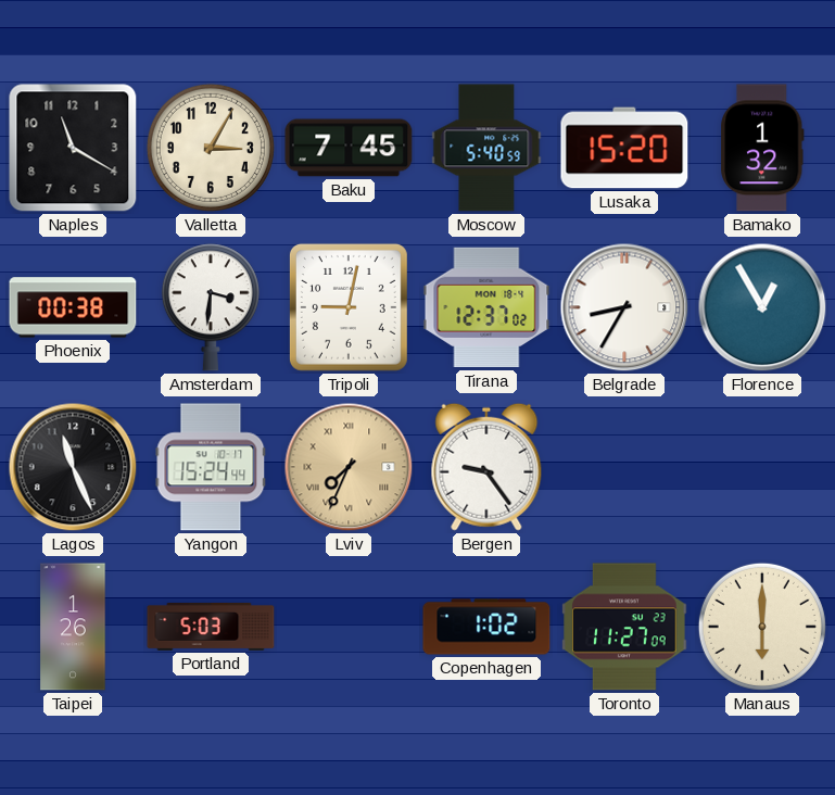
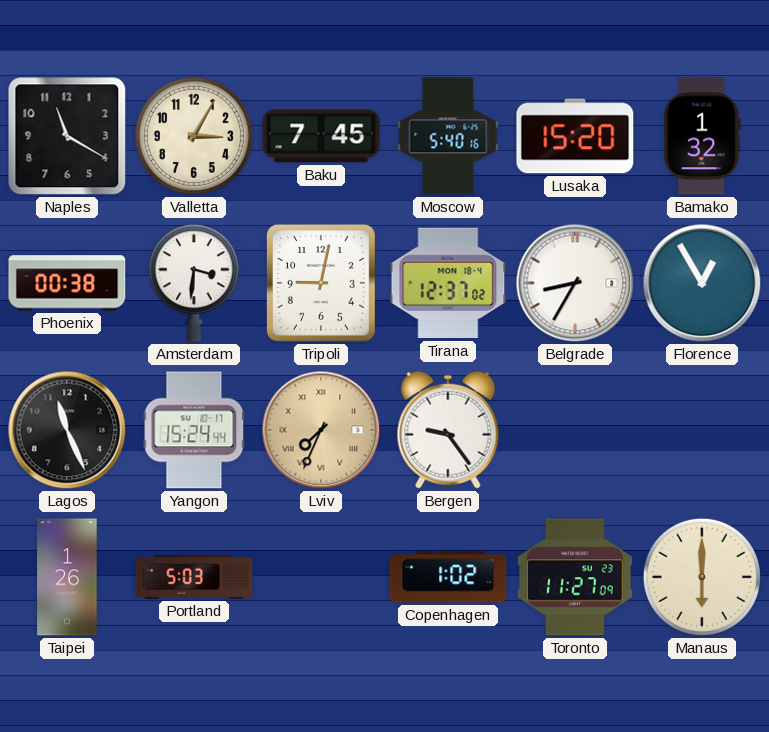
Moscow: 5:40:59 -> 5:40:16 (448, 136)
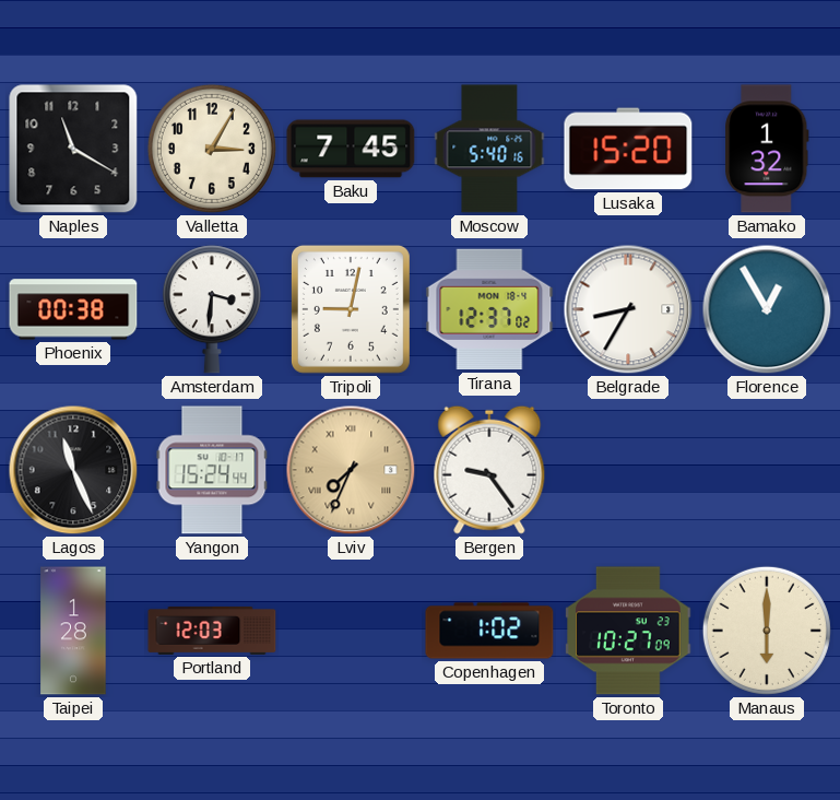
Taipei: 1:26 -> 1:28 (73, 631)
Portland: 5:03 -> 12:03 (212, 631)
Toronto: 11:27 -> 10:27 (628, 631)
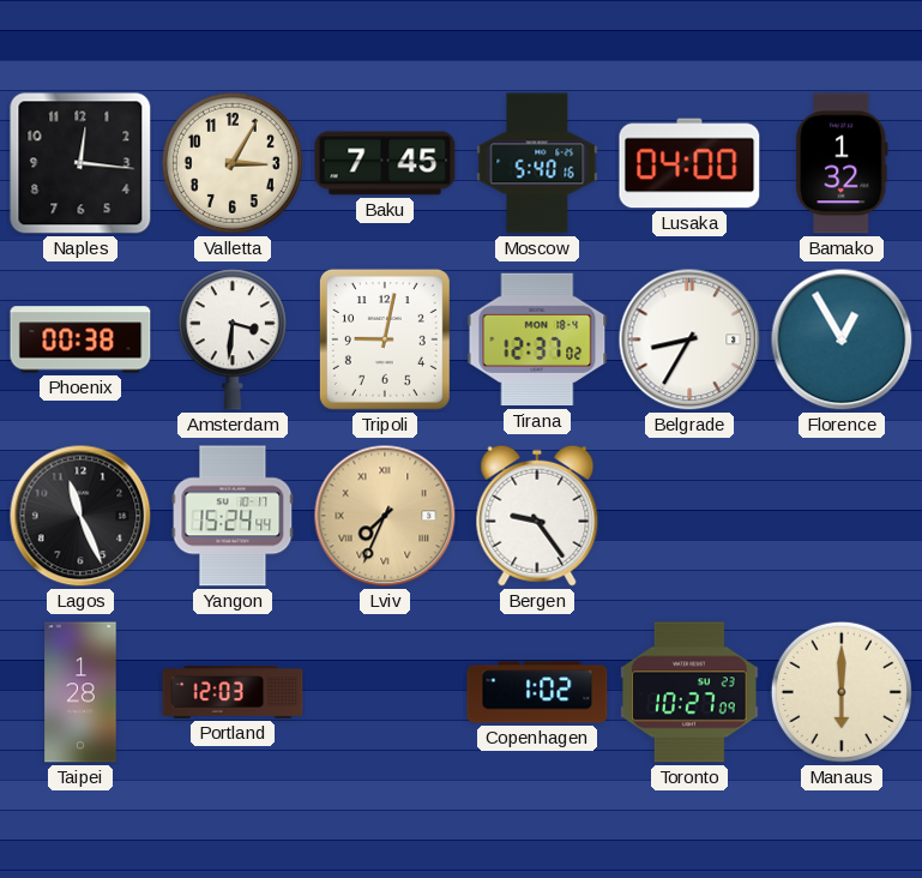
Naples: 11:20 -> 12:16 (80, 163)
Lusaka: 15:20 -> 04:00 (689, 163)
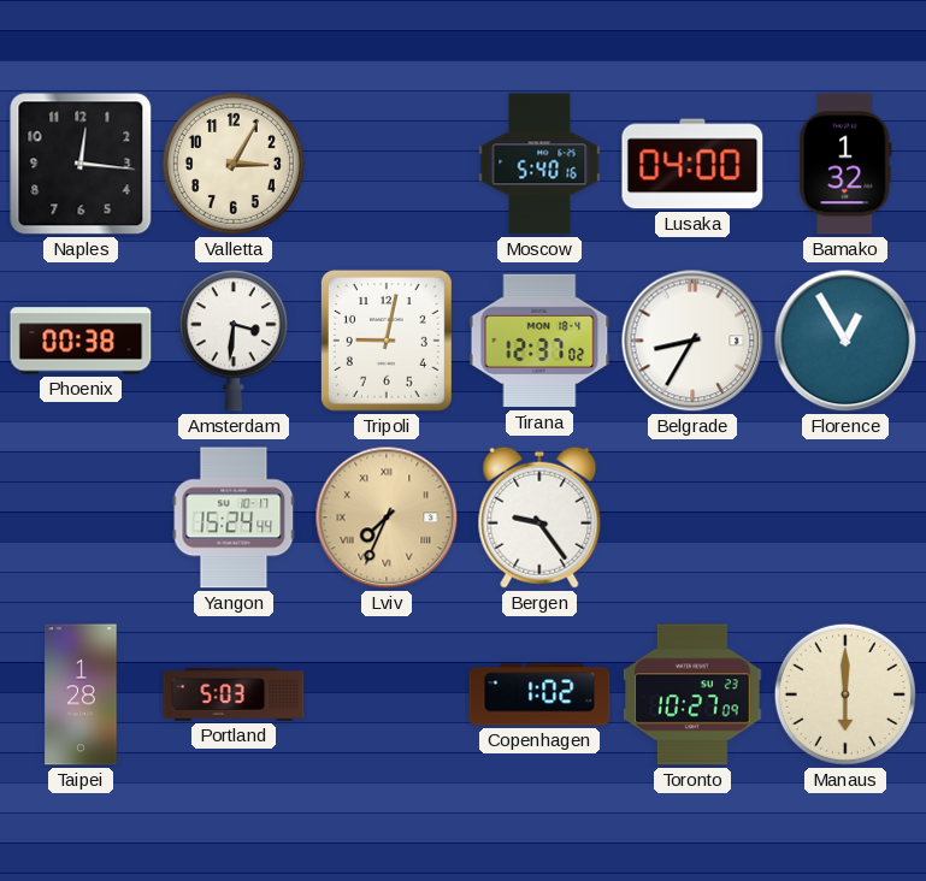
Baku: 7:45 -> none (385, 163)
Lagos: 11:26 -> none (80, 516)
Portland: 12:03 -> 5:03 (234, 694)
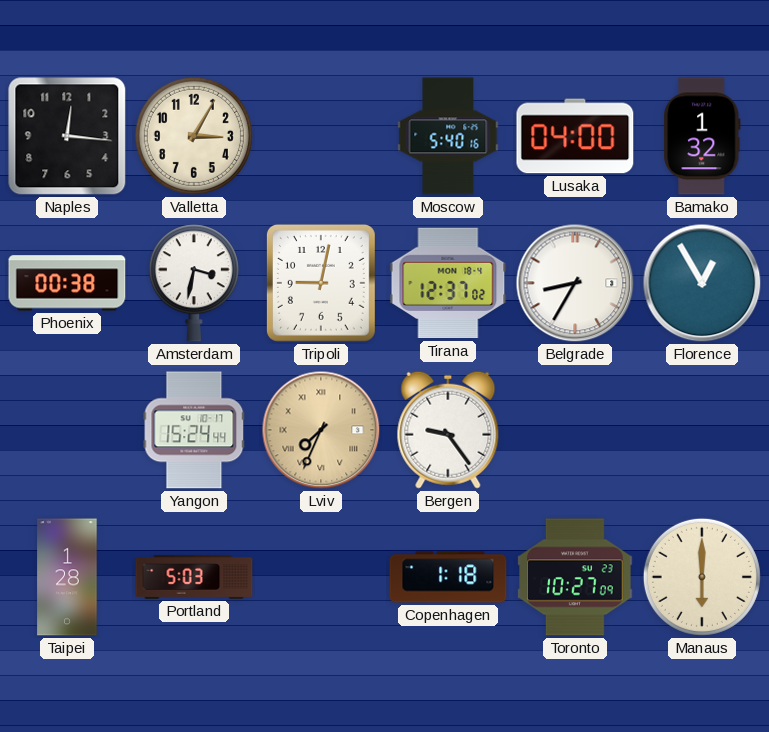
Amsterdam: 3:31 -> 3:32 (194, 283)
Copenhagen: 1:02 -> 1:18 (448, 577)
